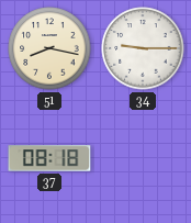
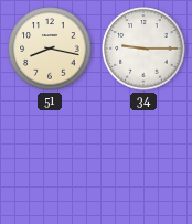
37: 08:18 -> none (49, 158)
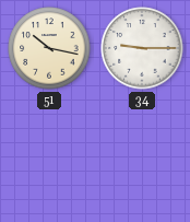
51: 8:17 -> 10:17 (49, 48)
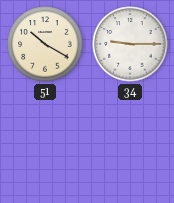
51: 10:17 -> 10:20 (45, 44)
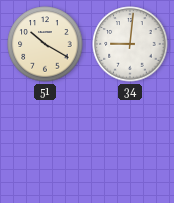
34: 9:15 -> 9:01 (130, 44)
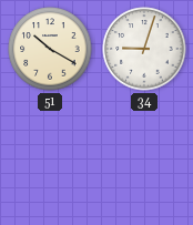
34: 9:01 -> 9:03 (144, 49)
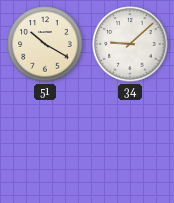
34: 9:03 -> 9:08 (130, 44)
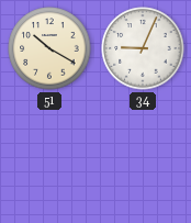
34: 9:08 -> 9:04 (143, 48)
